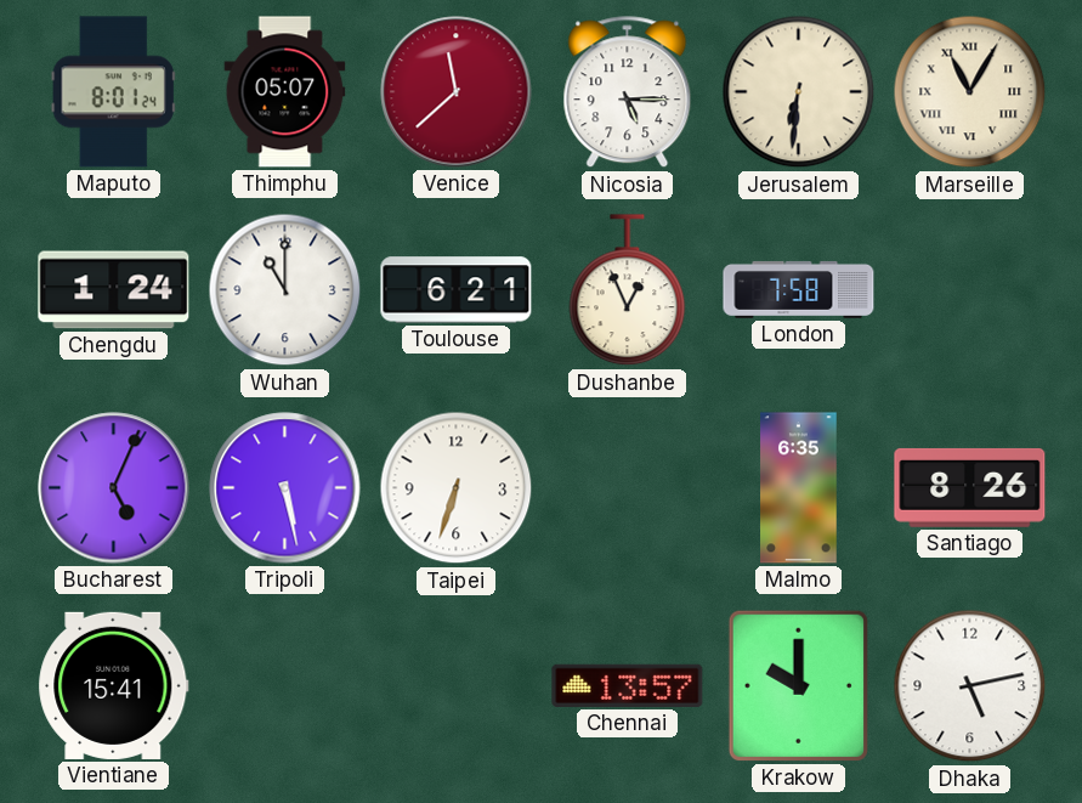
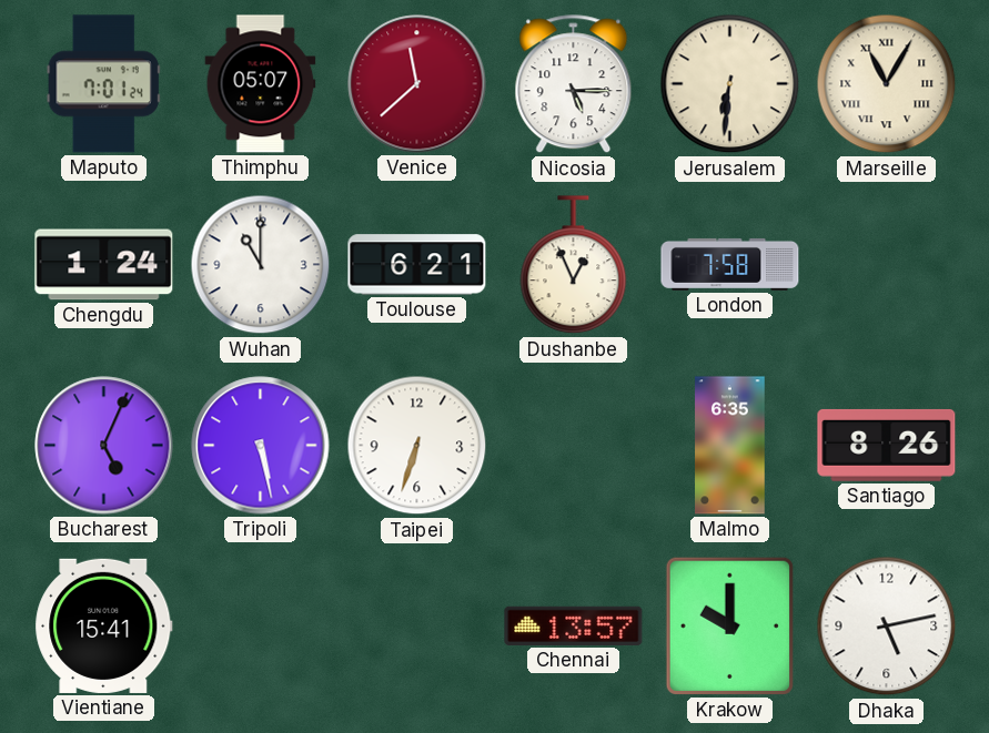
Maputo: 8:01 -> 7:01 (103, 84)
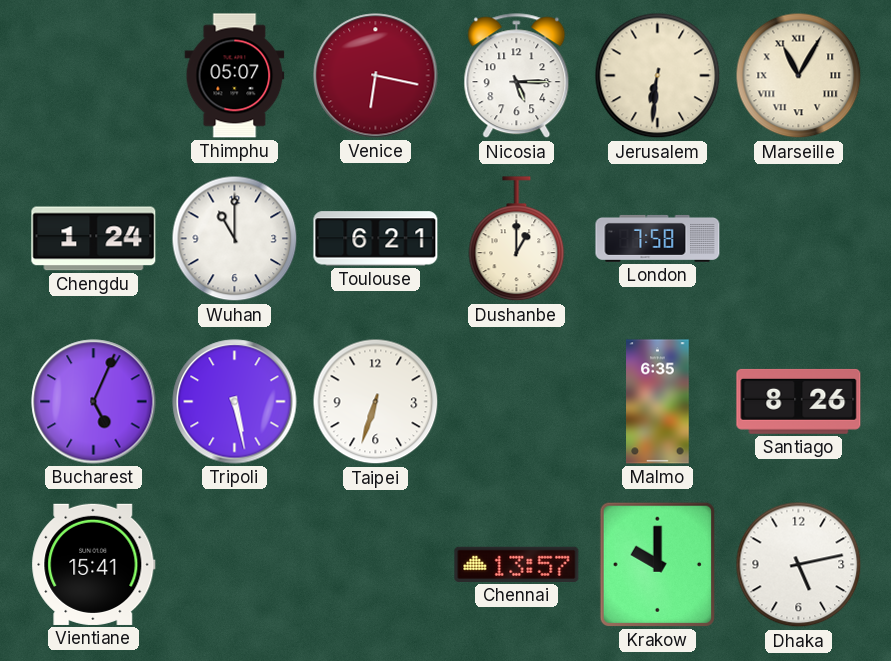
Maputo: 7:01 -> none (103, 84)
Venice: 11:38 -> 6:17 (376, 76)
Dushanbe: 12:56 -> 1:00 (517, 239)
